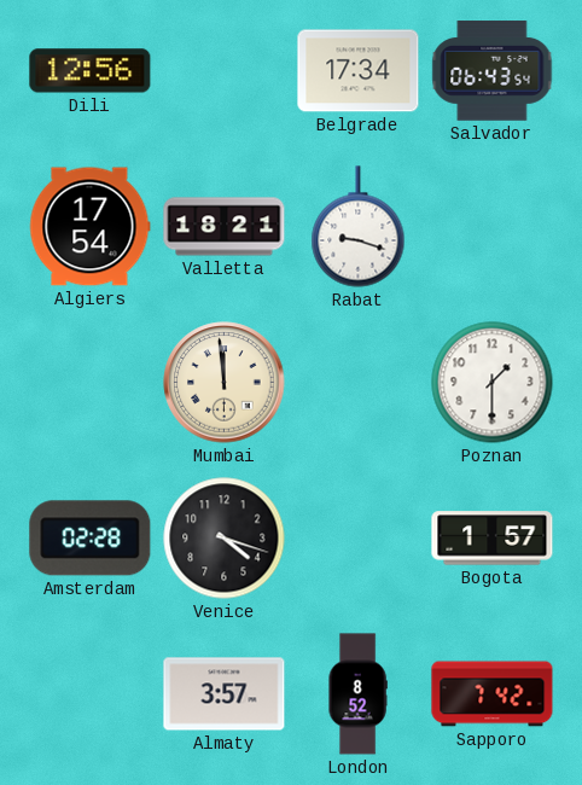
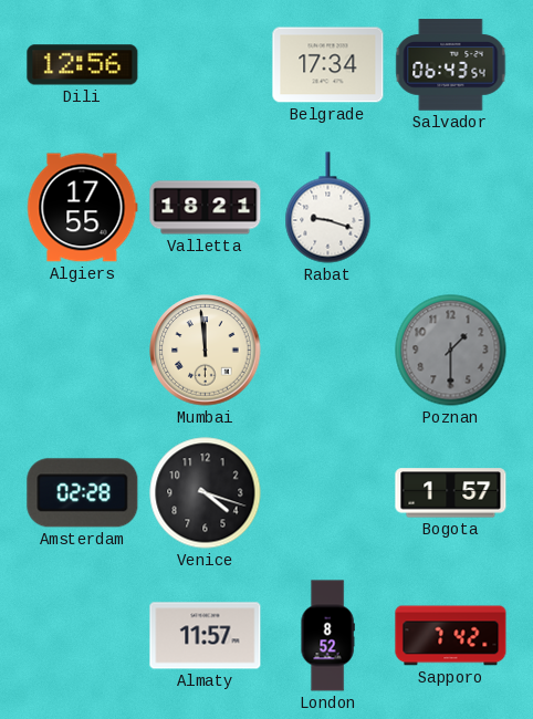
Algiers: 17:54 -> 17:55 (83, 208)
Poznan dial: white -> grey (451, 351)
Almaty: 3:57 -> 11:57 (206, 636)
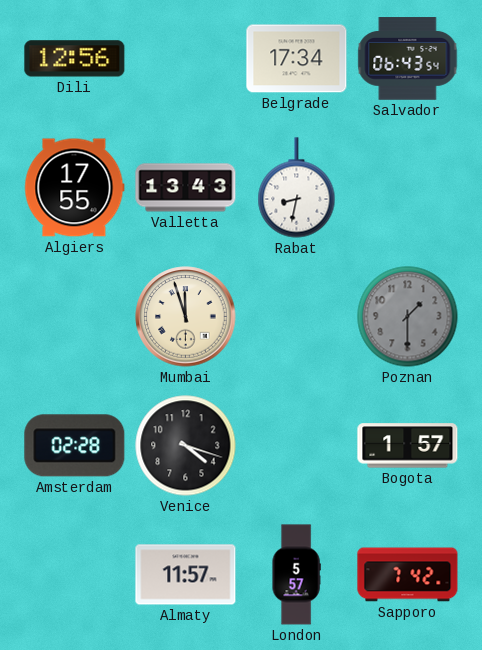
Valletta: 18:21 -> 13:43 (186, 188)
Rabat: 9:18 -> 8:32 (297, 188)
Mumbai: 11:59 -> 11:57 (186, 317)
London: 8:52 -> 5:57 (296, 575)
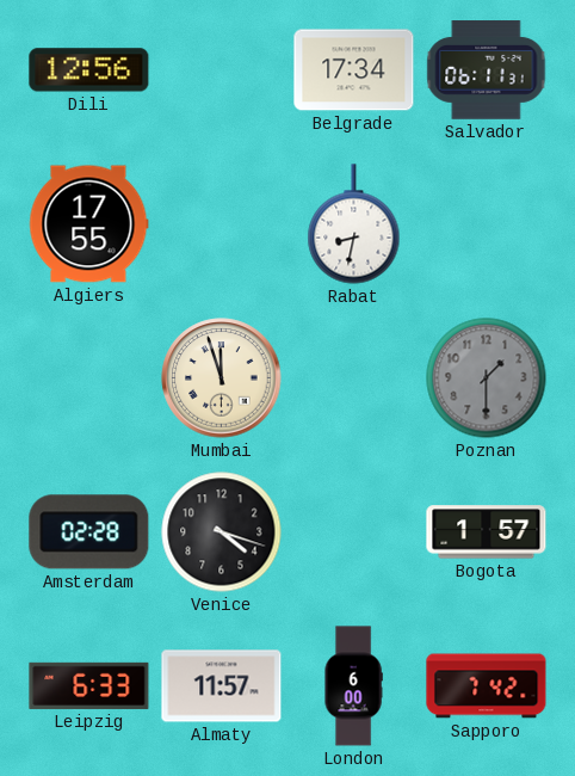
Salvador: 06:43 -> 06:11 (487, 70)
Valletta: 13:43 -> none (186, 188)
Leipzig: none -> 6:33 (89, 685)
London: 5:57 -> 6:00 (353, 686)
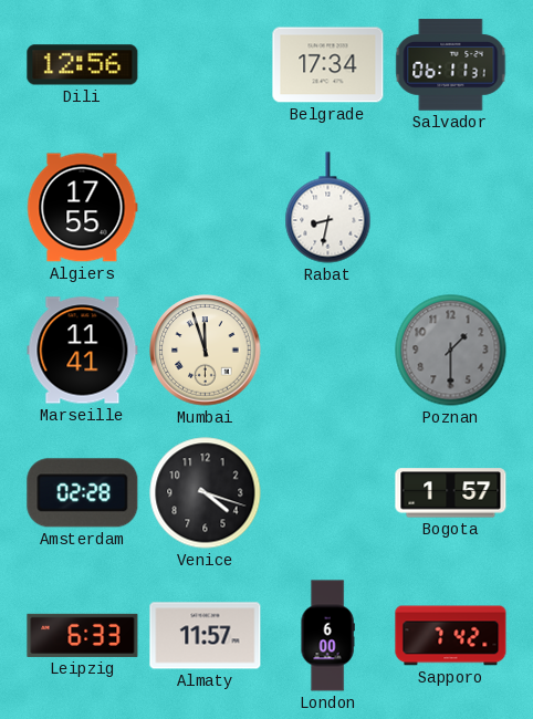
Marseille: none -> 11:41 (83, 351)
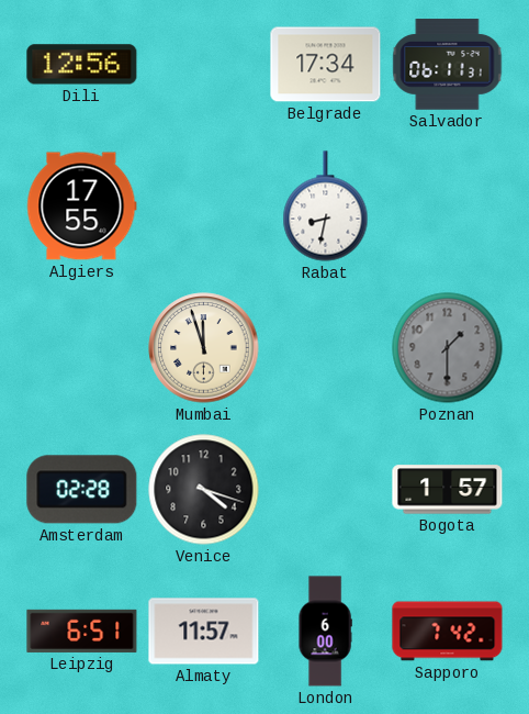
Marseille: 11:41 -> none (83, 351)
Leipzig: 6:33 -> 6:51 (82, 631)
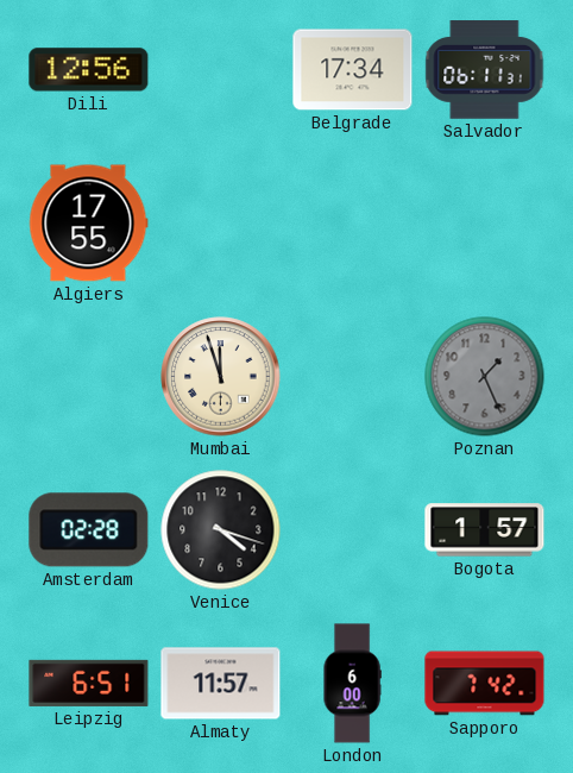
Rabat: 8:32 -> none (326, 207)
Poznan: 1:30 -> 1:26 (485, 377)
